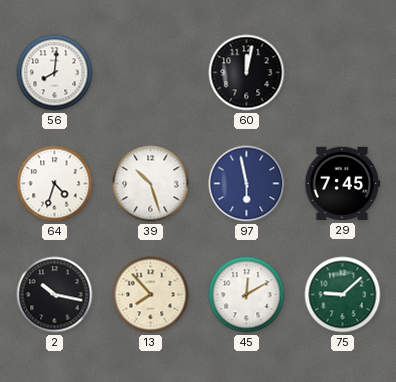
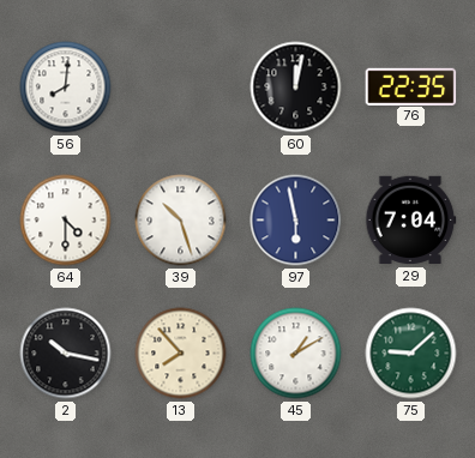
76: none -> 22:35 (411, 86)
64: 4:33 -> 4:30 (66, 221)
29: 7:45 -> 7:04 (410, 221)
45: 12:10 -> 1:10 (296, 354)
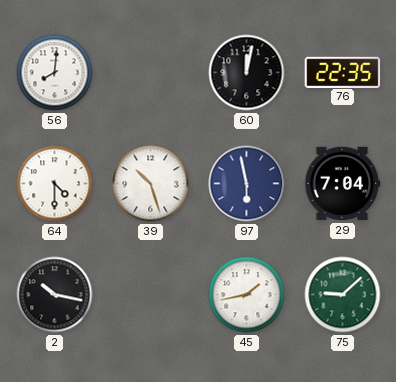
13: 7:53 -> none (181, 354)
45: 1:10 -> 1:43 (247, 295)
